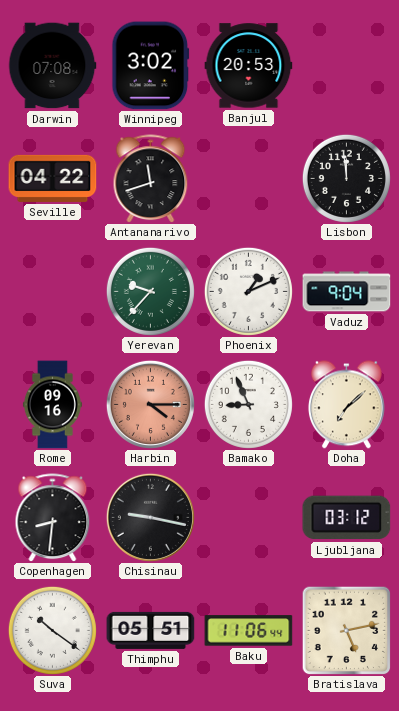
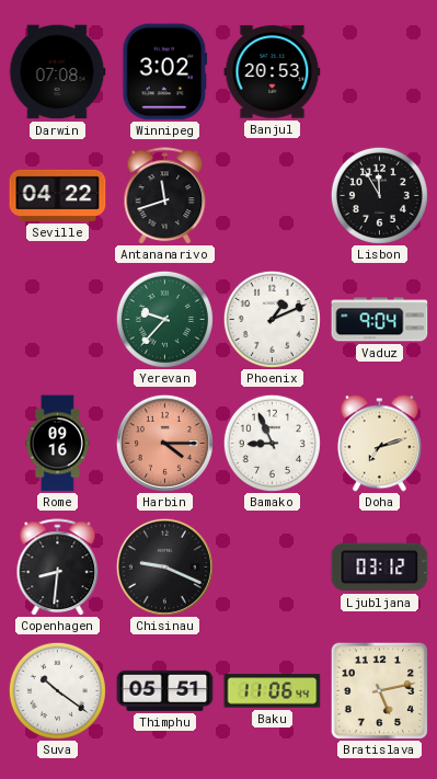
Lisbon: 11:59 -> 11:55 (379, 195)
Doha: 7:08 -> 7:12 (379, 444)
Chisinau: 9:17 -> 9:19 (164, 566)
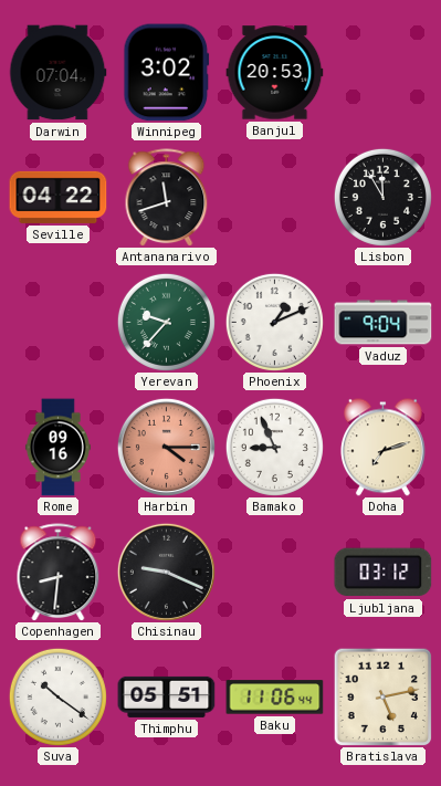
Darwin: 07:08 -> 07:04 (57, 73)
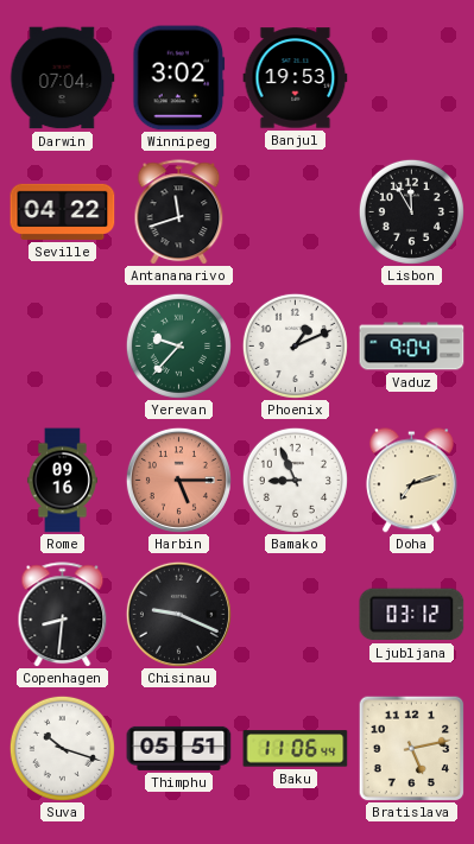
Banjul: 20:53 -> 19:53 (296, 78)
Harbin: 4:15 -> 5:15 (178, 480)
Suva: 10:21 -> 10:18 (62, 748)
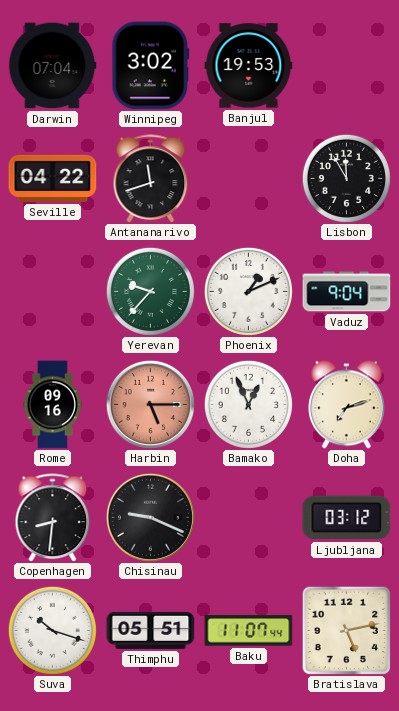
Bamako: 8:56 -> 12:56 (248, 404)
Baku: 11:06 -> 11:07 (249, 631)
